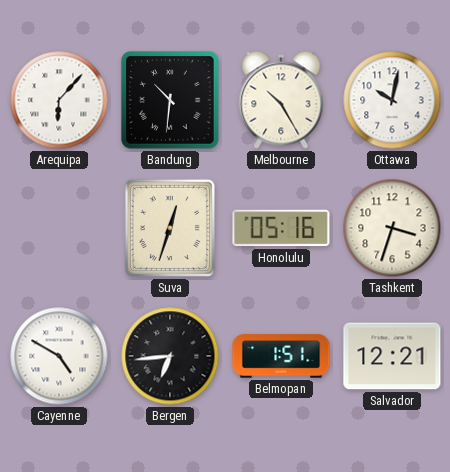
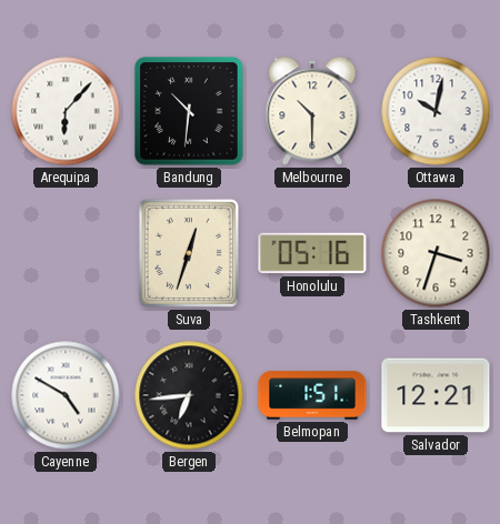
Melbourne: 10:25 -> 10:30 (312, 111)
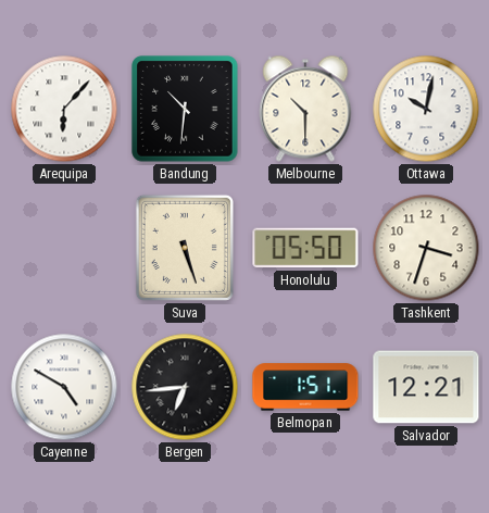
Suva: 12:33 -> 5:27 (185, 248)
Honolulu: 05:16 -> 05:50 (305, 248)
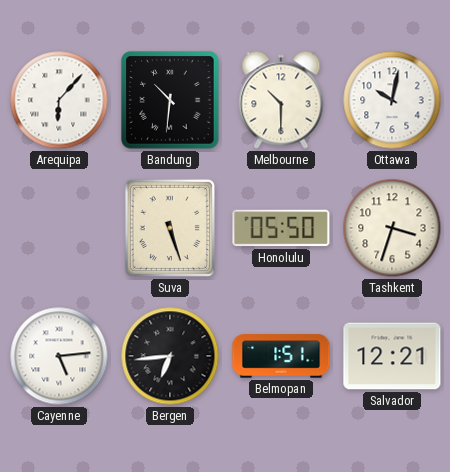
Cayenne: 4:50 -> 5:14 (59, 356)
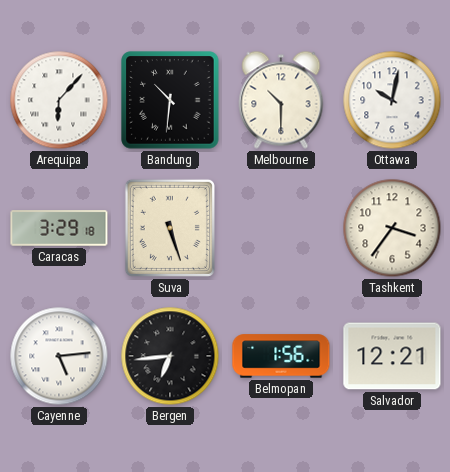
Caracas: none -> 3:29 (59, 228)
Honolulu: 05:50 -> none (281, 228)
Tashkent: 3:33 -> 3:36 (392, 228)
Belmopan: 1:51 -> 1:56 (281, 356)
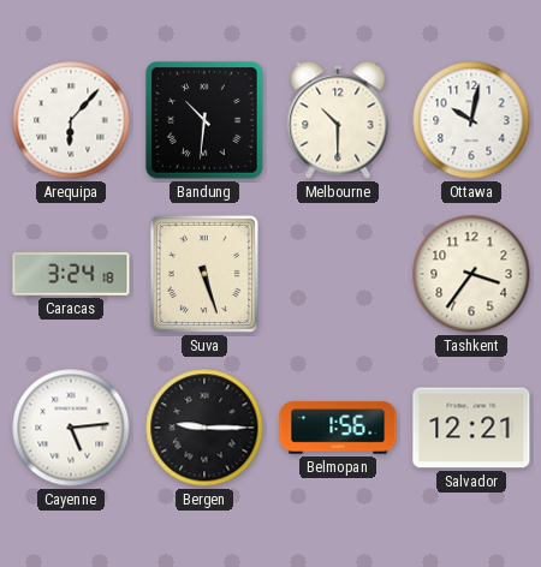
Caracas: 3:29 -> 3:24 (71, 274)
Bergen: 6:44 -> 9:15 (204, 428)
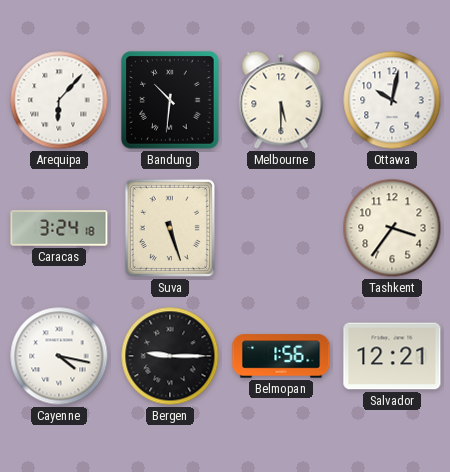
Melbourne: 10:30 -> 5:30 (281, 100)
Cayenne: 5:14 -> 4:17 (59, 356)
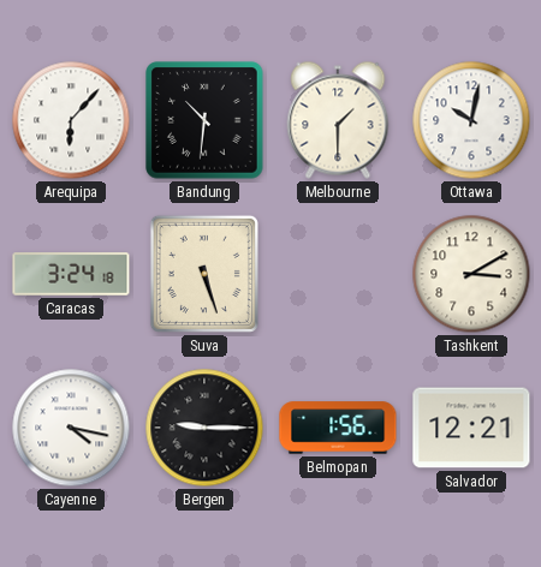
Melbourne: 5:30 -> 1:30 (338, 120)
Tashkent: 3:36 -> 3:10 (471, 274)
